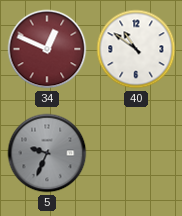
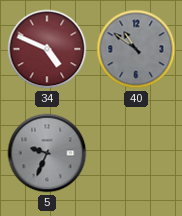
34: 12:49 -> 4:49 (47, 49)
40 dial: white -> grey (136, 49)
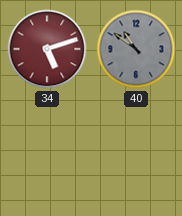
34: 4:49 -> 5:12 (47, 49)
5: 9:34 -> none (47, 153)
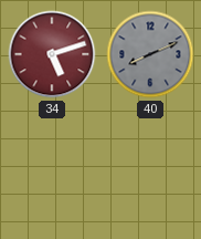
40: 10:51 -> 8:11 (150, 54)
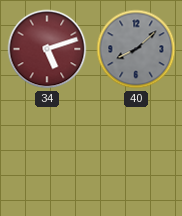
40: 8:11 -> 8:08 (136, 49)
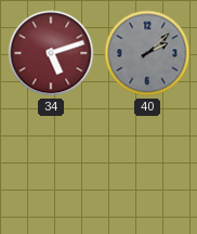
40: 8:08 -> 2:08 (147, 53)
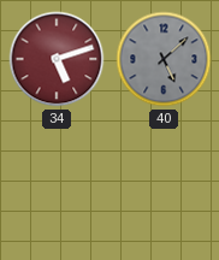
40: 2:08 -> 5:08 (164, 59)
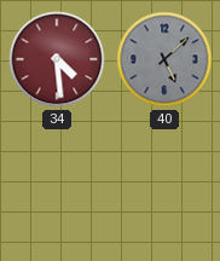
34: 5:12 -> 4:29 (57, 59)
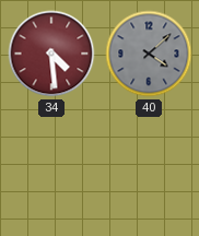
40: 5:08 -> 4:08 (149, 54)
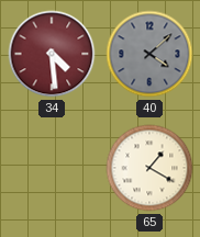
65: none -> 1:20 (149, 168)
